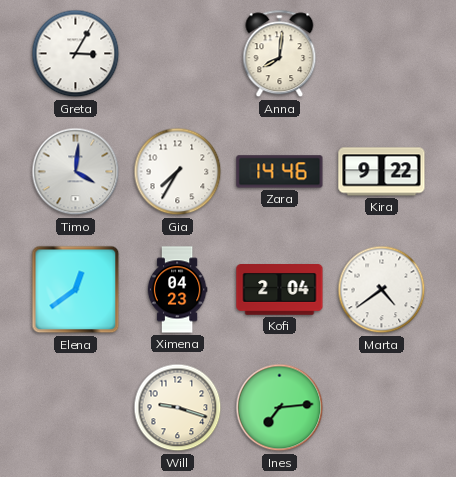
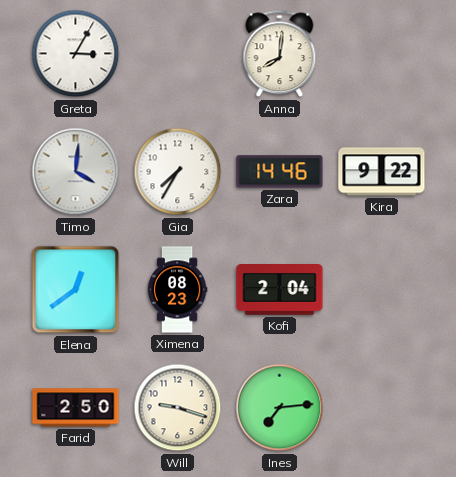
Ximena: 04:23 -> 08:23 (177, 290)
Marta: 4:39 -> none (382, 290)
Farid: none -> 2:50 (76, 408)
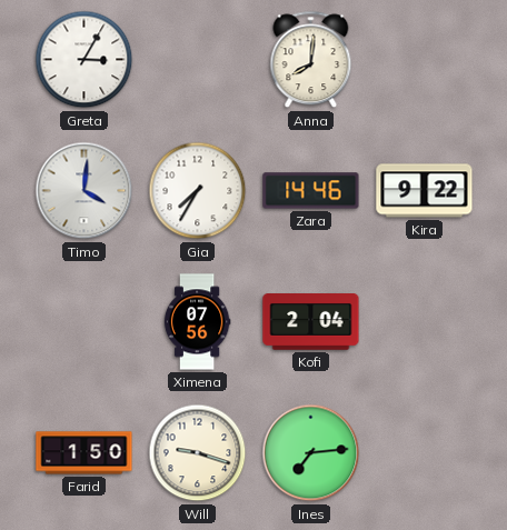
Elena: 12:39 -> none (76, 290)
Ximena: 08:23 -> 07:56 (197, 322)
Farid: 2:50 -> 1:50 (84, 453)
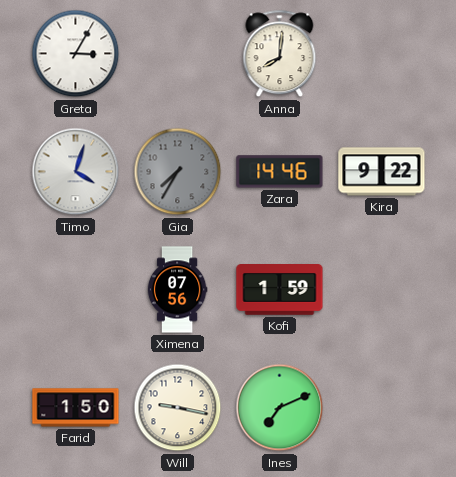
Timo: 4:01 -> 4:03 (76, 172)
Gia dial: white -> grey (178, 172)
Kofi: 2:04 -> 1:59 (280, 290)
Will: 9:18 -> 9:17 (178, 408)
Ines: 7:14 -> 7:11 (280, 408)
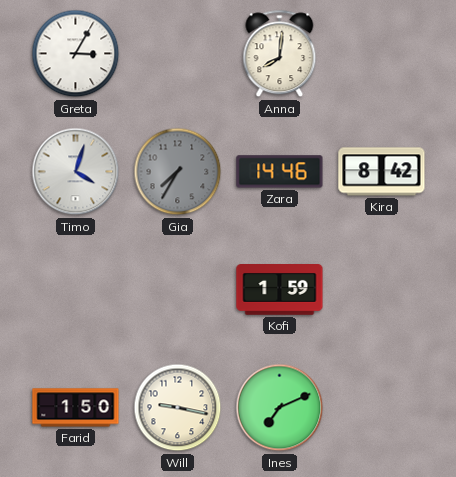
Kira: 9:22 -> 8:42 (382, 172)
Ximena: 07:56 -> none (177, 290)
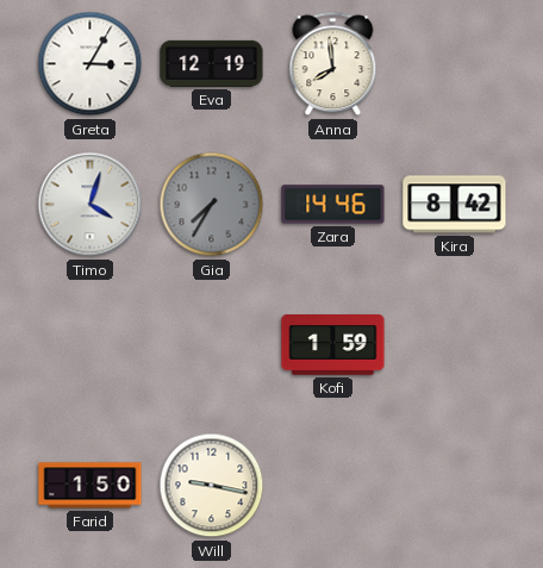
Eva: none -> 12:19 (212, 63)
Anna: 8:01 -> 7:59 (333, 64)
Ines: 7:11 -> none (280, 408)
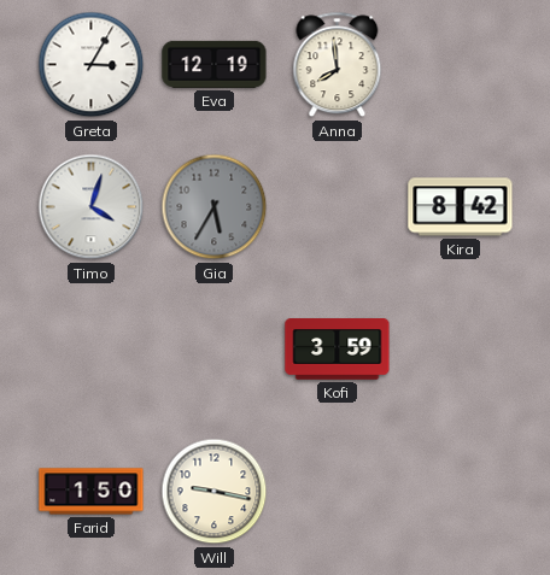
Gia: 7:35 -> 5:35 (215, 207)
Zara: 14:46 -> none (333, 205)
Kofi: 1:59 -> 3:59 (338, 350)
